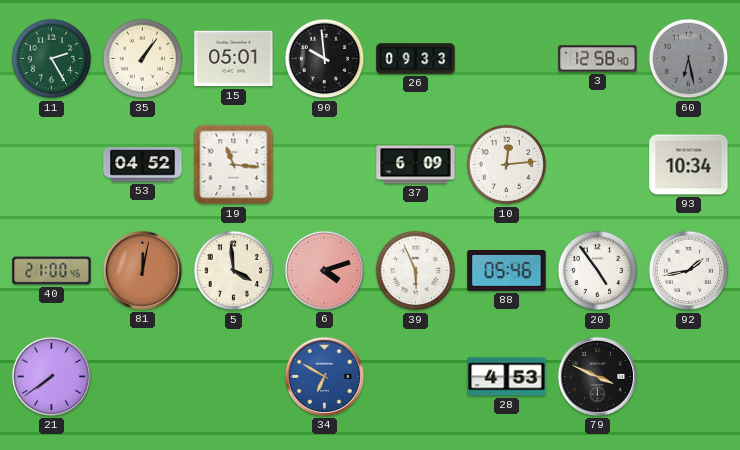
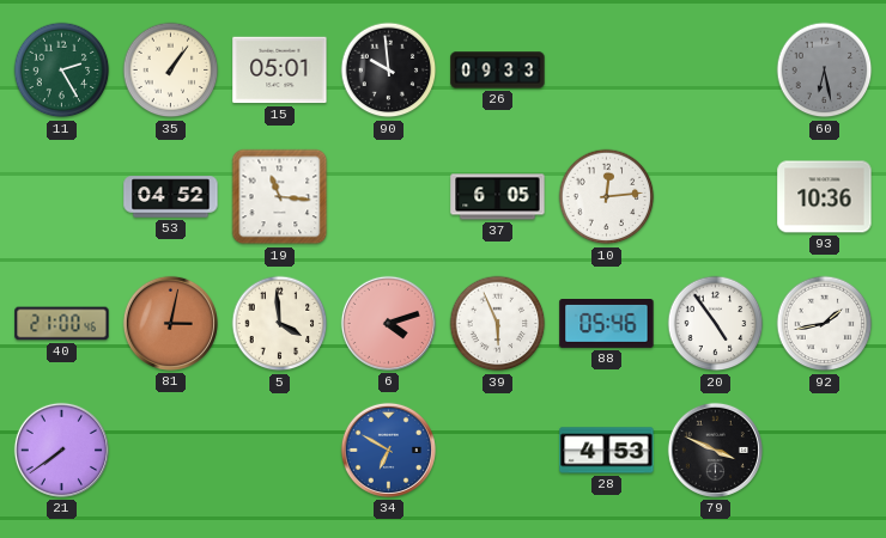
3: 12:58 -> none (598, 59)
37: 6:09 -> 6:05 (498, 197)
93: 10:34 -> 10:36 (825, 197)
81: 12:02 -> 3:02 (170, 323)
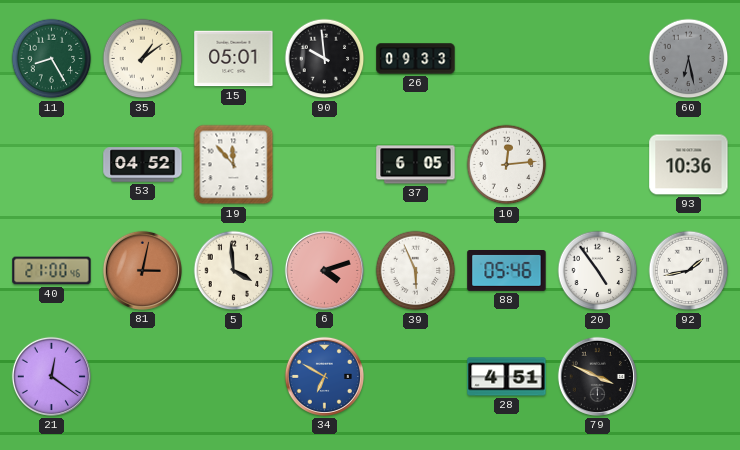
11: 2:25 -> 8:25 (52, 59)
35: 1:06 -> 1:09 (143, 59)
19: 11:16 -> 11:53 (234, 165)
21: 7:39 -> 12:21 (51, 376)
28: 4:53 -> 4:51 (507, 377)
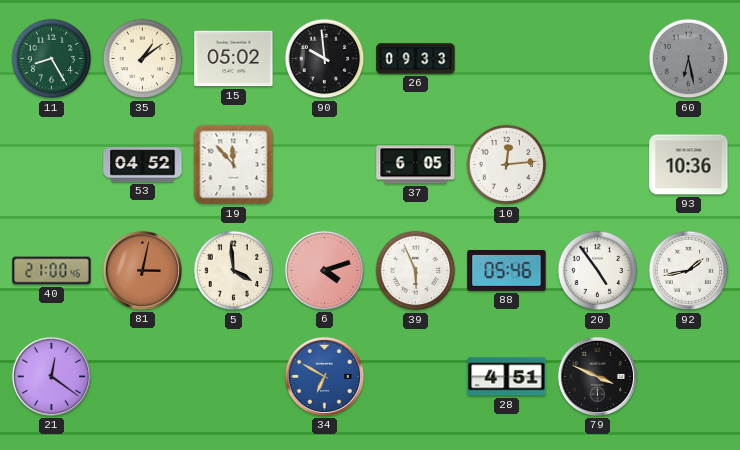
15: 05:01 -> 05:02 (234, 59)
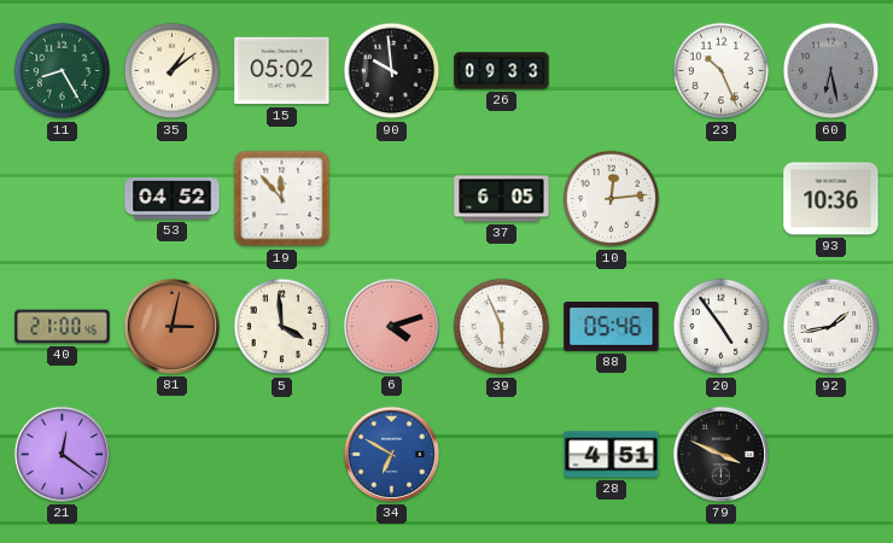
23: none -> 10:26 (722, 71)
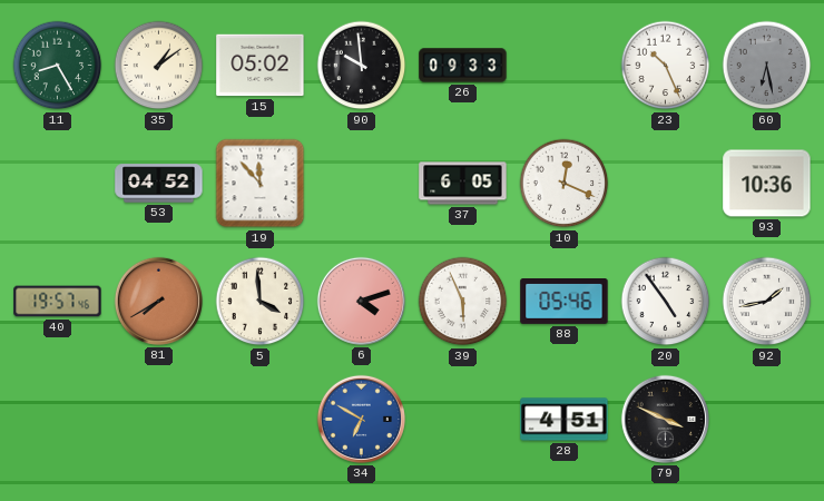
10: 12:14 -> 12:19 (565, 184)
40: 21:00 -> 19:57 (58, 302)
81: 3:02 -> 7:40 (158, 301)
21: 12:21 -> none (62, 454)
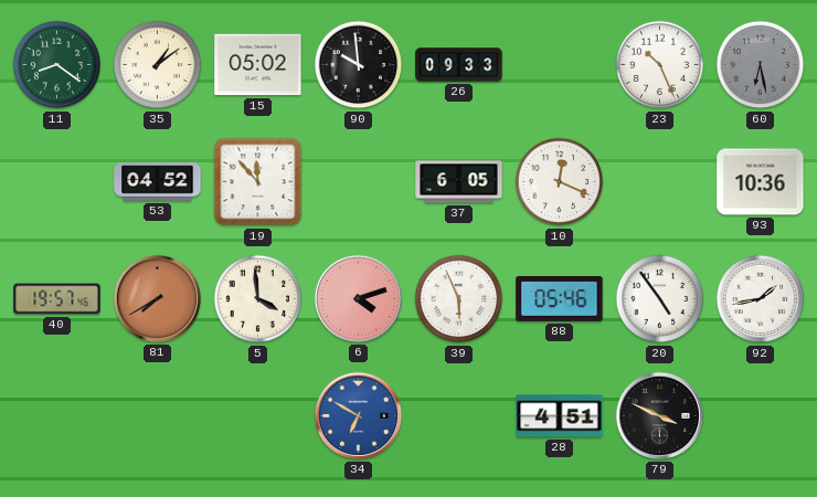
11: 8:25 -> 8:21 (57, 65)
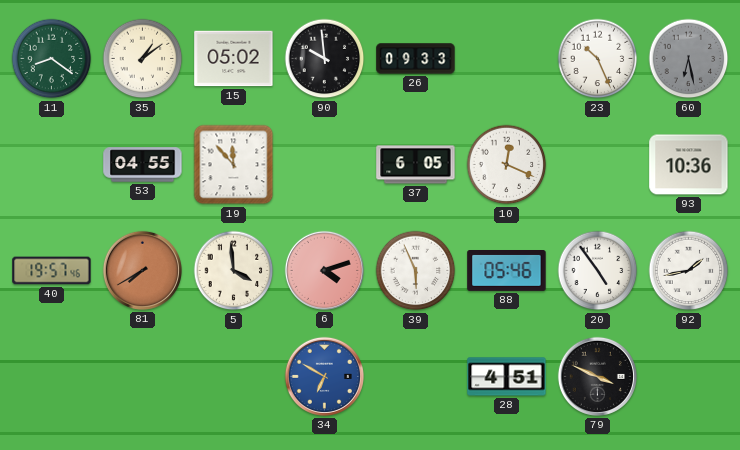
53: 04:52 -> 04:55 (143, 165)
